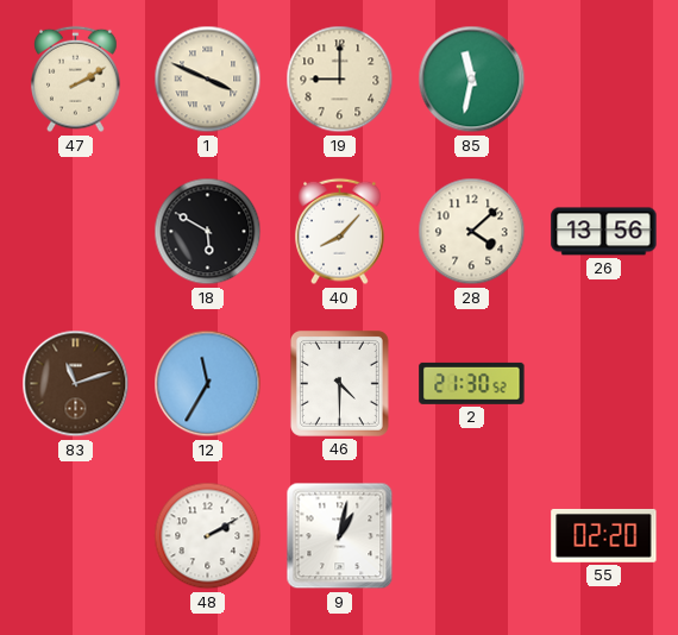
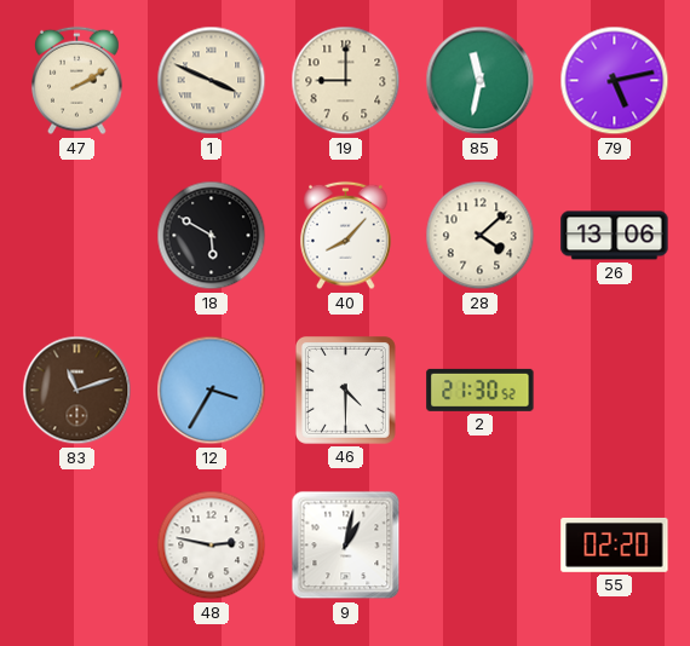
79: none -> 5:13 (615, 81)
26: 13:56 -> 13:06 (615, 236)
12: 11:35 -> 3:35 (212, 391)
48: 2:10 -> 2:47 (212, 546)
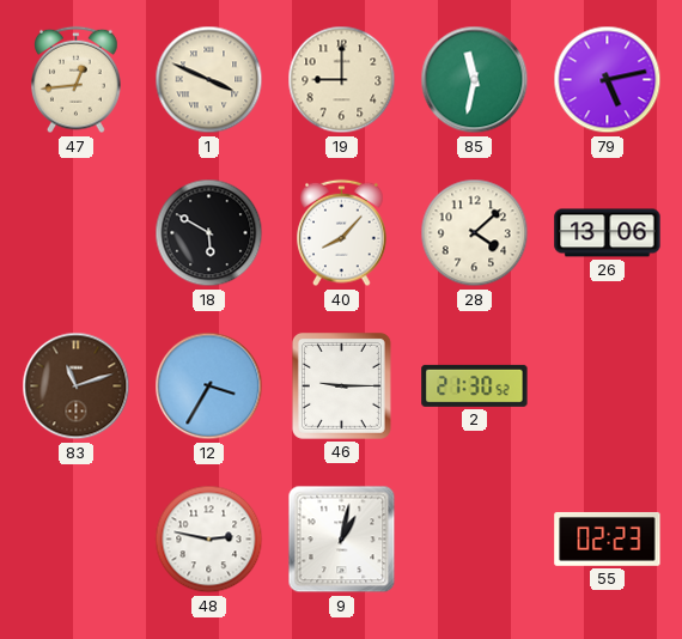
47: 2:10 -> 12:44 (77, 80)
46: 4:30 -> 9:15 (341, 385)
55: 02:20 -> 02:23 (608, 538)
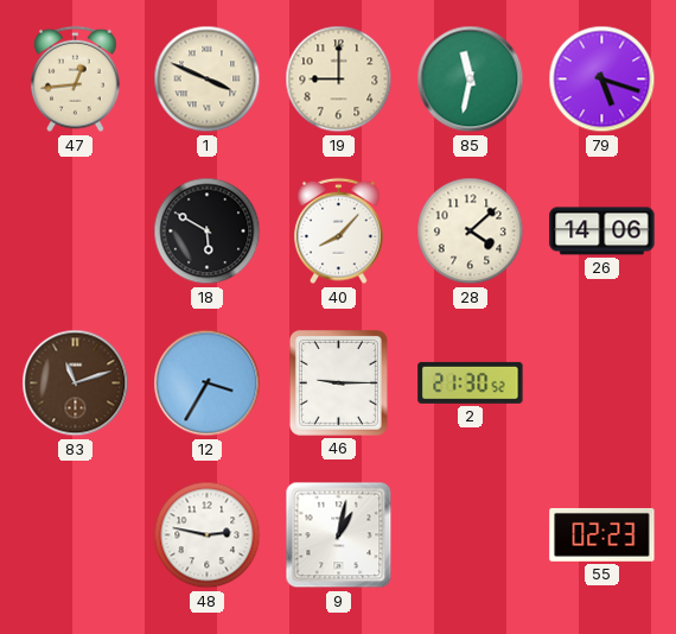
79: 5:13 -> 5:18 (602, 80)
26: 13:06 -> 14:06 (602, 232)
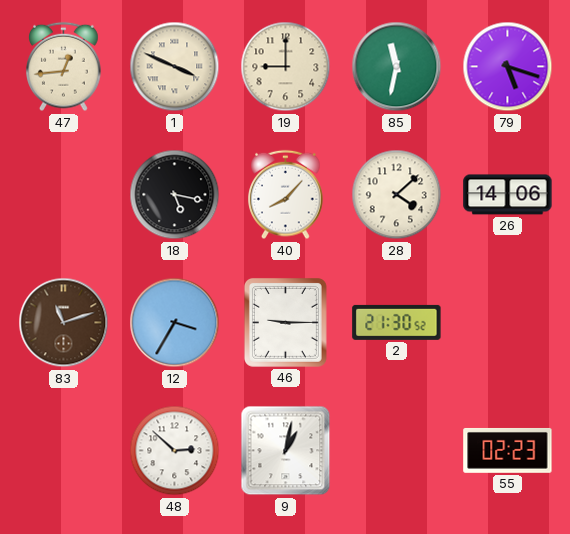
18: 5:50 -> 5:17 (175, 195)
48: 2:47 -> 2:52 (175, 451)
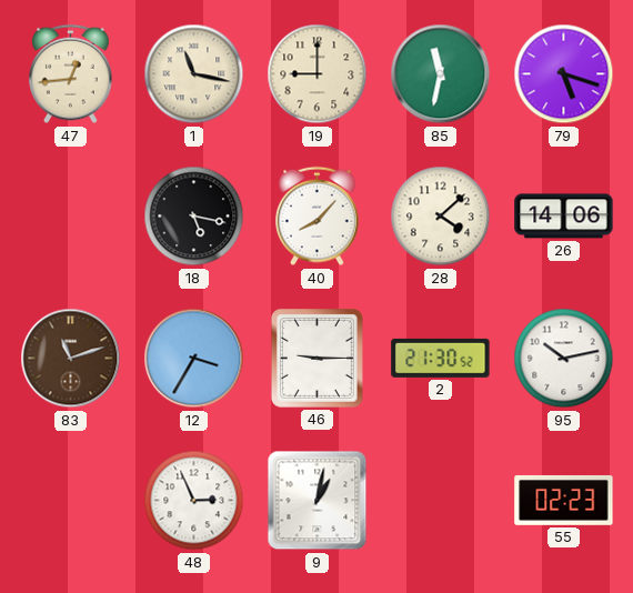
1: 3:49 -> 11:17 (194, 74)
95: none -> 10:13 (564, 359)
48: 2:52 -> 2:56 (194, 501)
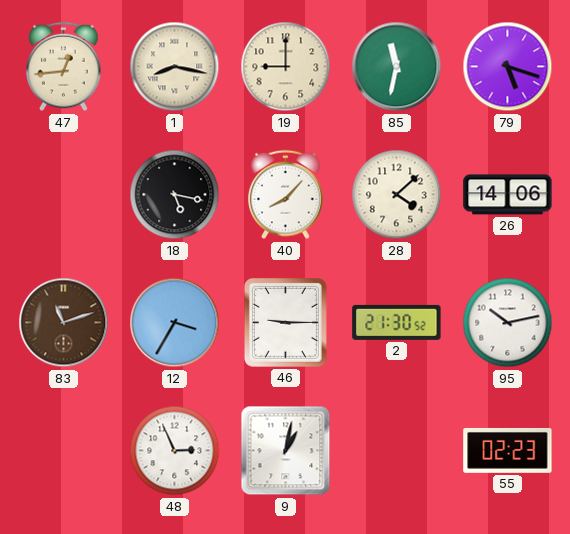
1: 11:17 -> 8:17 (175, 67)
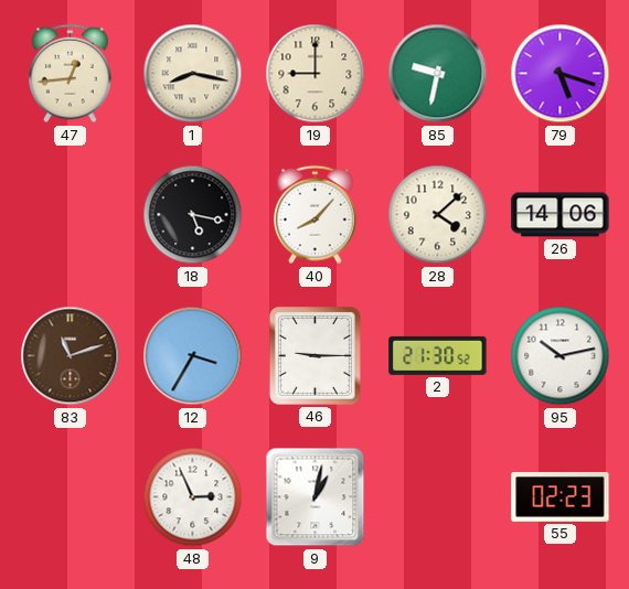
85: 11:32 -> 9:32 (438, 74)
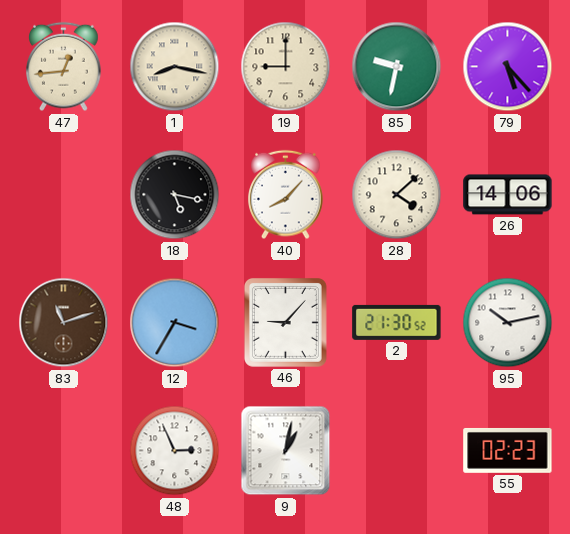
79: 5:18 -> 5:23 (508, 67)
46: 9:15 -> 9:07 (285, 322)
